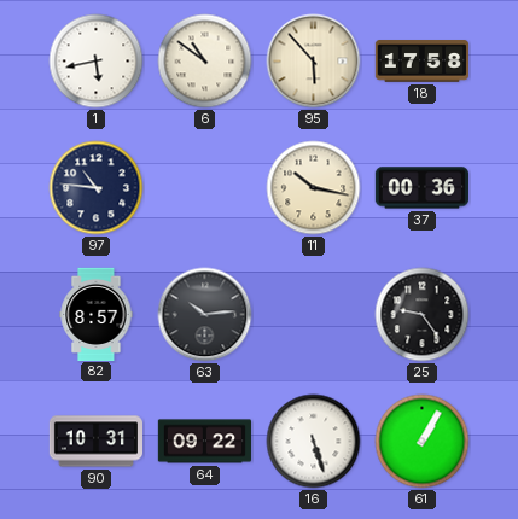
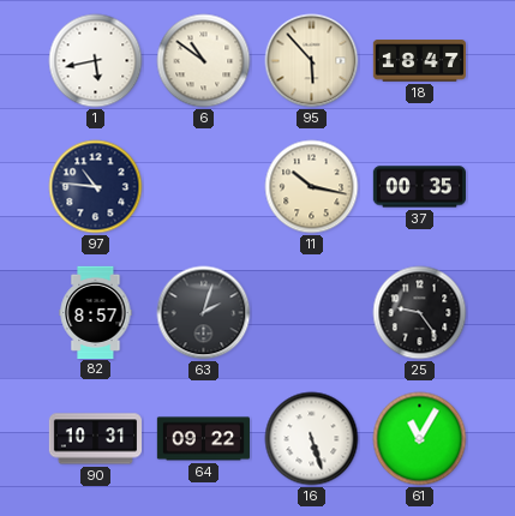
18: 17:58 -> 18:47 (419, 61)
37: 00:36 -> 00:35 (419, 187)
63: 10:14 -> 2:03 (204, 313)
61: 1:05 -> 11:05 (420, 439)
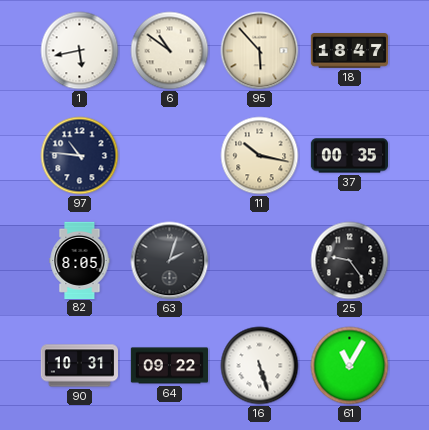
82: 8:57 -> 8:05 (80, 260)
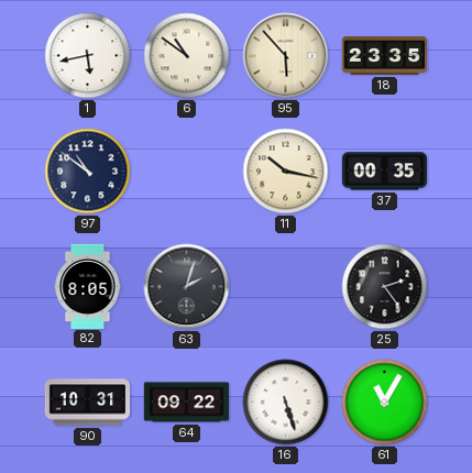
18: 18:47 -> 23:35 (384, 56)
97: 10:46 -> 10:51 (88, 172)
25: 9:24 -> 2:24 (385, 287)
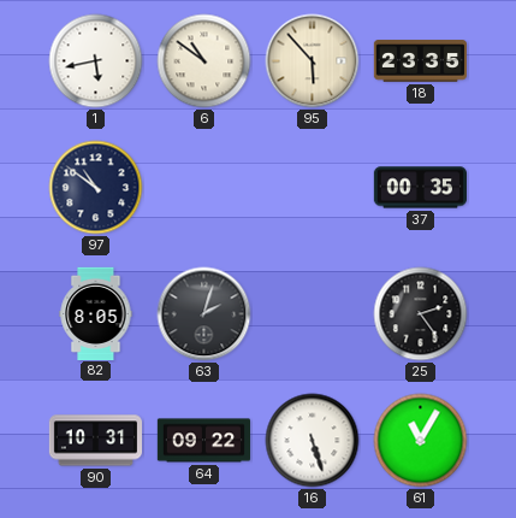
11: 10:17 -> none (286, 172)
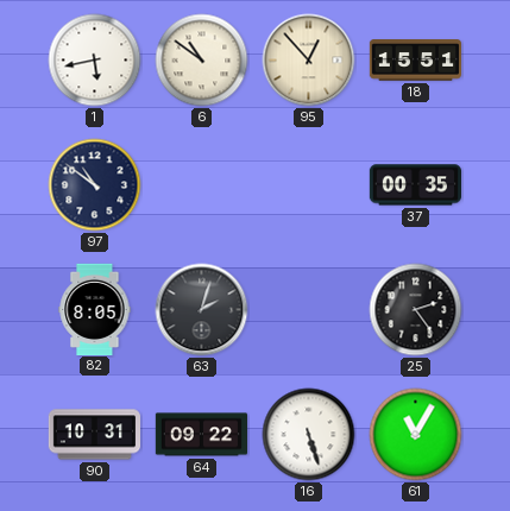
95: 5:53 -> 12:53 (309, 61)
18: 23:35 -> 15:51 (415, 61)
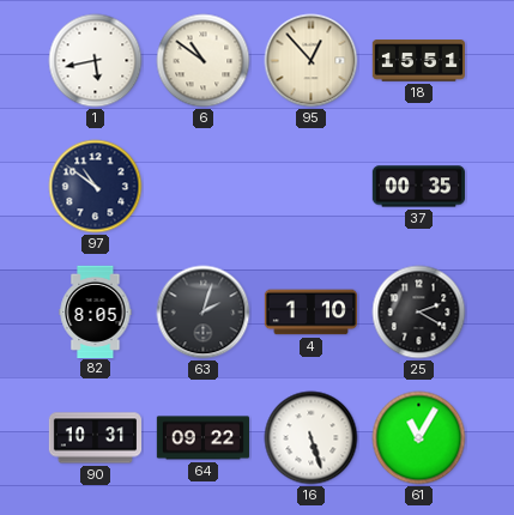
4: none -> 1:10 (310, 313)
25: 2:24 -> 2:20 (419, 313)
